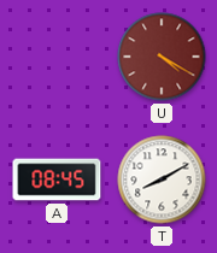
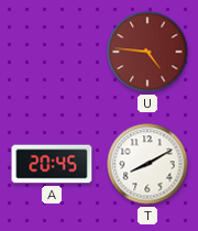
U: 4:20 -> 4:46 (147, 52)
A: 08:45 -> 20:45 (52, 164)
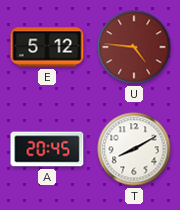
E: none -> 5:12 (47, 47)
